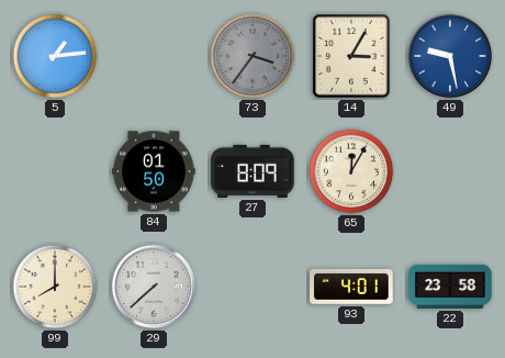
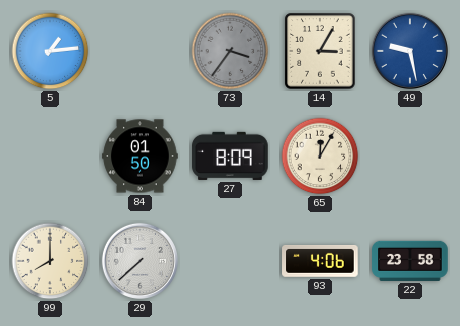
93: 4:01 -> 4:06 (320, 261)
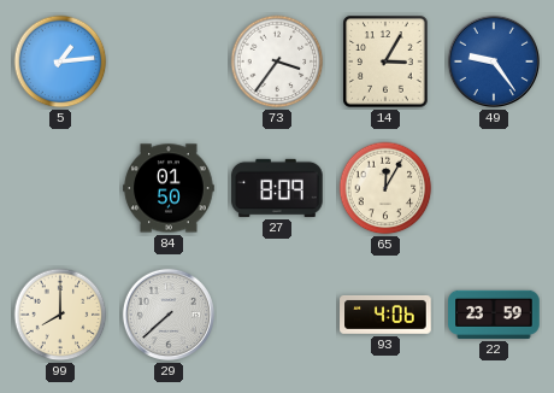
73 dial: grey -> white (277, 61)
49: 9:28 -> 9:24 (494, 61)
22: 23:58 -> 23:59 (494, 315)
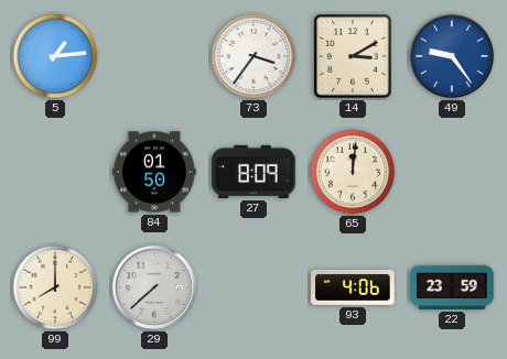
14: 3:05 -> 3:10 (353, 56)
65: 12:05 -> 12:01 (353, 172)
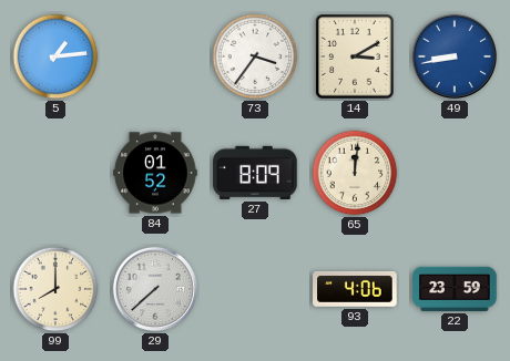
49: 9:24 -> 8:43 (455, 56)
84: 01:50 -> 01:52 (155, 173)
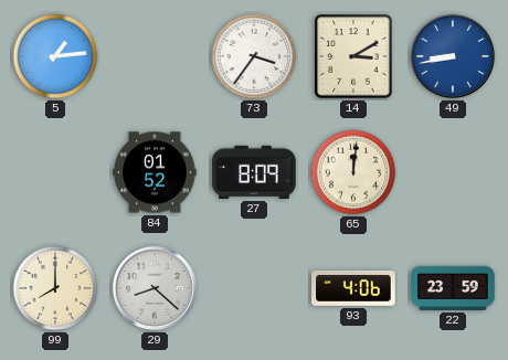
29: 7:38 -> 8:22 (155, 288)
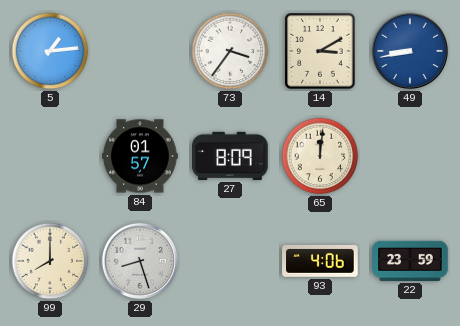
84: 01:52 -> 01:57 (140, 156)
29: 8:22 -> 8:27 (140, 261)
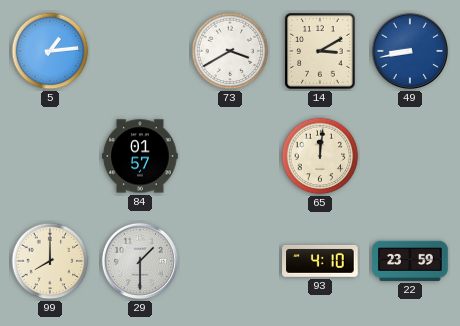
73: 3:36 -> 3:40 (230, 51)
27: 8:09 -> none (230, 156)
29: 8:27 -> 1:30 (140, 261)
93: 4:06 -> 4:10 (320, 261)
